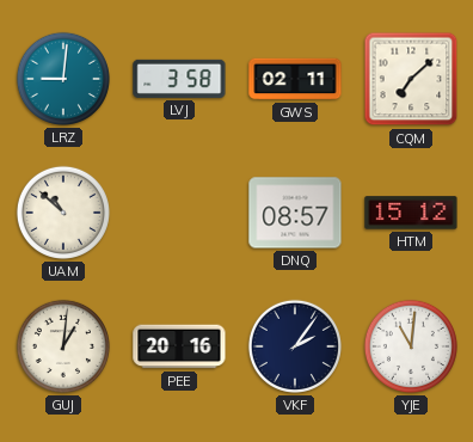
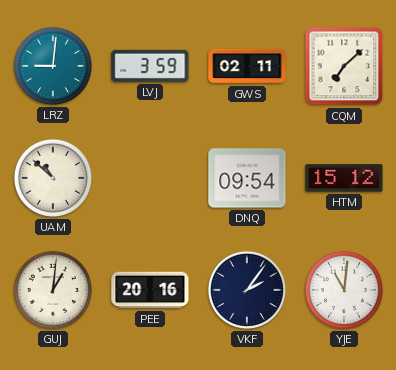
LVJ: 3:58 -> 3:59 (150, 66)
DNQ: 08:57 -> 09:54 (247, 178)
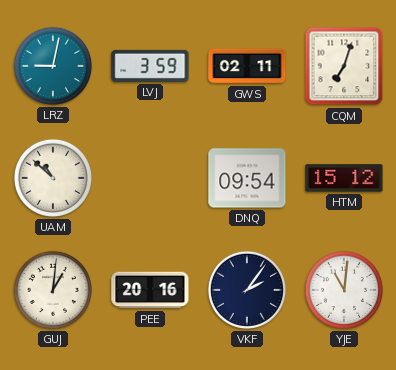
LRZ: 9:01 -> 9:02 (53, 66)
CQM: 7:08 -> 7:03 (344, 66)
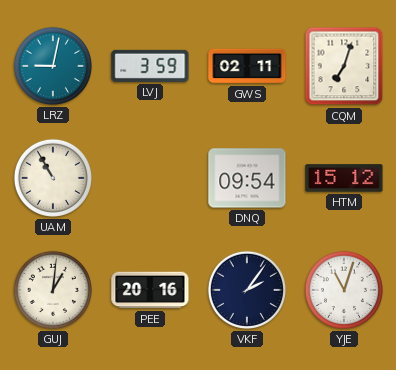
UAM: 10:52 -> 10:55 (53, 178)
YJE: 11:01 -> 11:03 (344, 290)
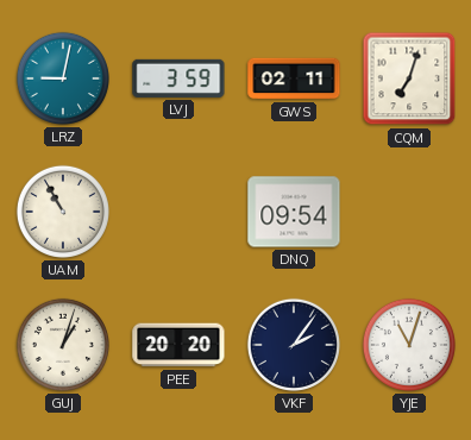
HTM: 15:12 -> none (344, 178)
GUJ: 1:01 -> 1:03 (63, 345)
PEE: 20:16 -> 20:20 (178, 345)
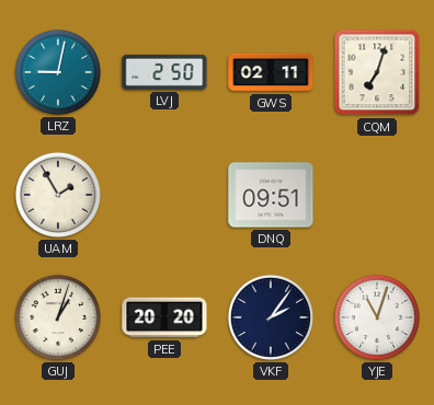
LVJ: 3:59 -> 2:50 (164, 72)
UAM: 10:55 -> 1:55 (58, 195)
DNQ: 09:54 -> 09:51 (271, 195)
